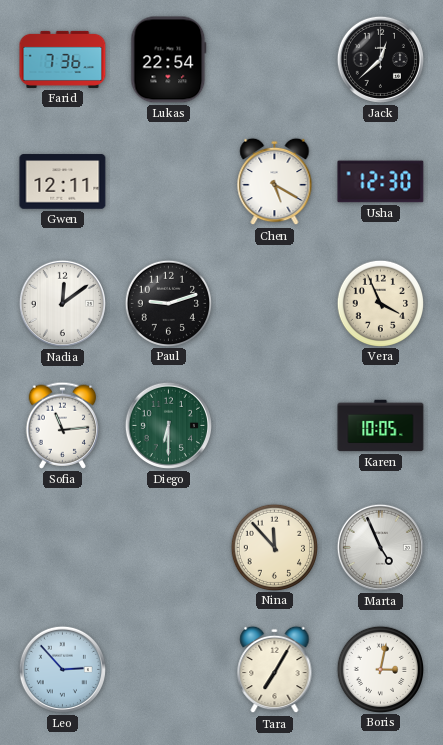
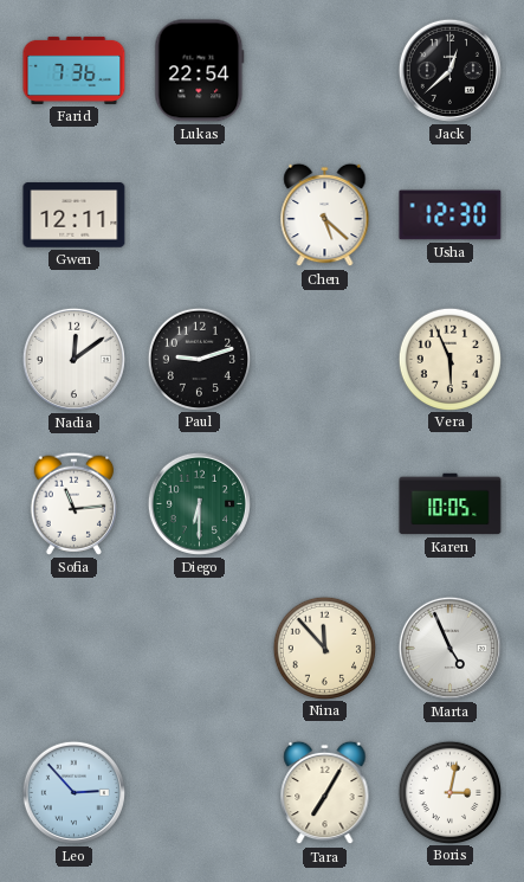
Chen: 5:20 -> 5:22 (325, 215)
Vera: 3:56 -> 5:56 (449, 359)
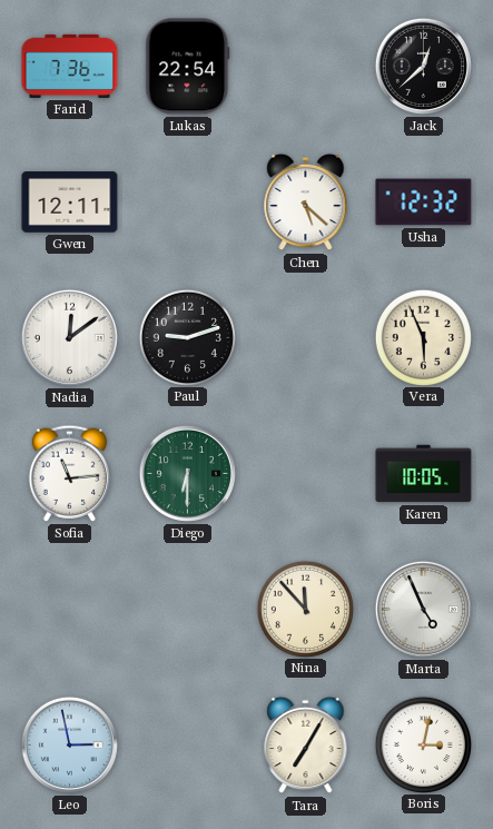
Usha: 12:30 -> 12:32 (424, 203)
Leo: 2:53 -> 2:58 (69, 744)
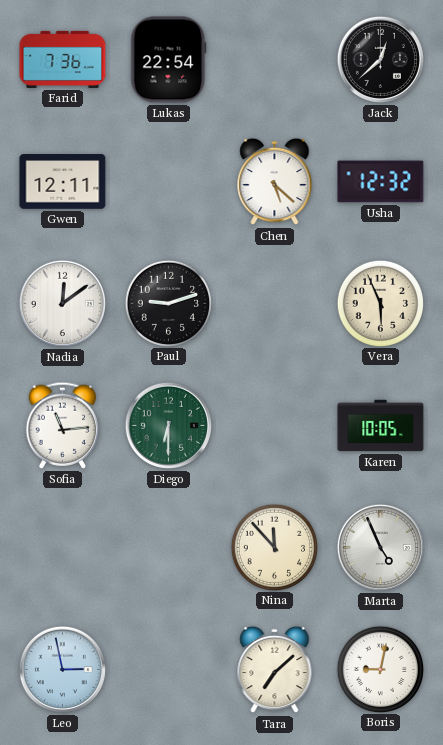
Tara: 7:05 -> 7:08 (275, 670)
Boris: 3:02 -> 9:02 (380, 669)
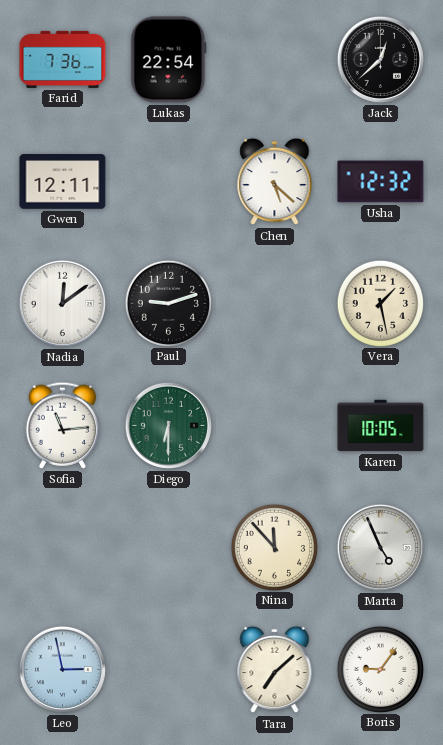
Vera: 5:56 -> 1:28 (380, 303)
Boris: 9:02 -> 9:06 (380, 669)
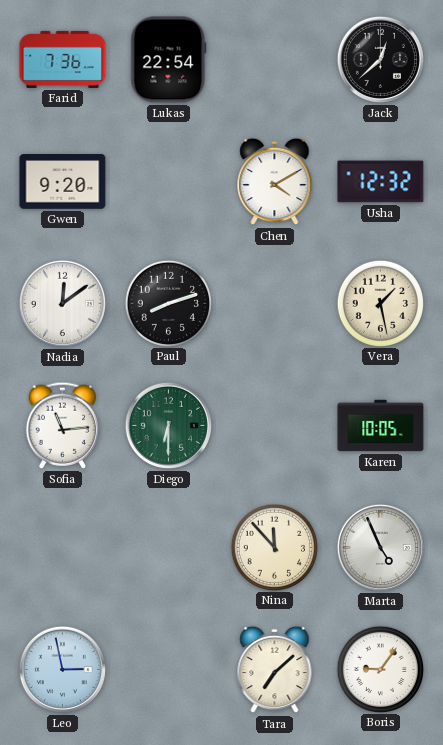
Gwen: 12:11 -> 9:20 (63, 182)
Chen: 5:22 -> 4:10 (275, 182)
Paul: 9:12 -> 8:12 (168, 303)
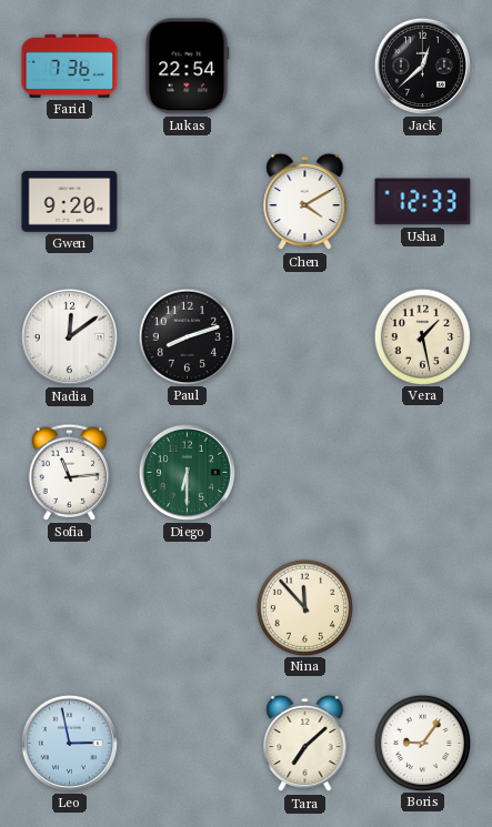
Usha: 12:32 -> 12:33 (423, 202)
Karen: 10:05 -> none (381, 426)
Marta: 4:56 -> none (380, 547)
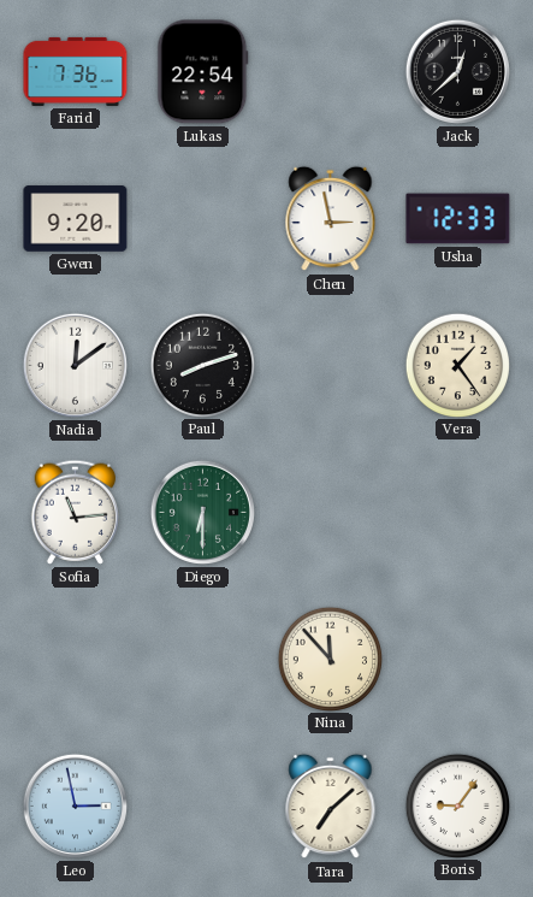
Chen: 4:10 -> 2:58 (331, 219)
Vera: 1:28 -> 1:24 (457, 365)
